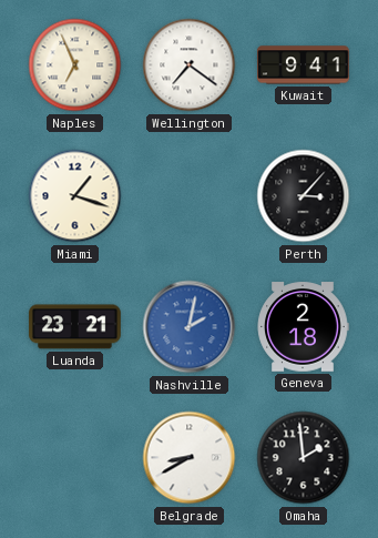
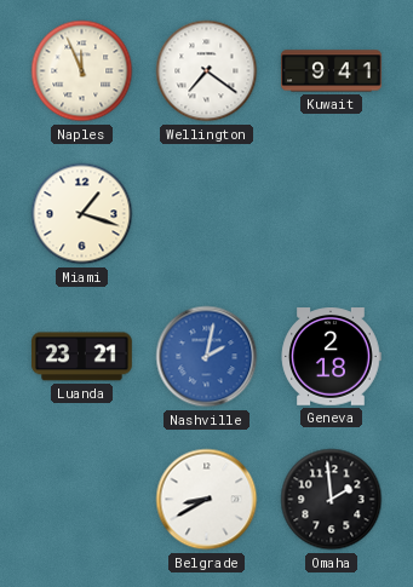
Naples: 6:56 -> 11:56 (82, 71)
Perth: 3:07 -> none (304, 196)
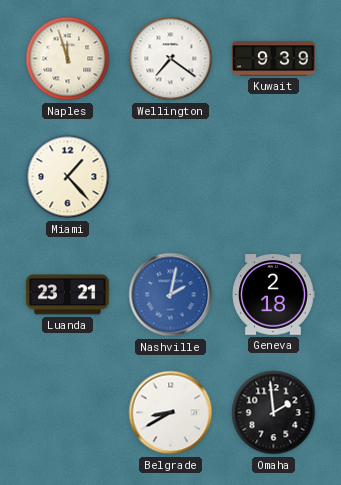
Naples: 11:56 -> 11:57 (68, 59)
Kuwait: 9:41 -> 9:39 (274, 59)
Miami: 1:18 -> 1:23 (68, 177)
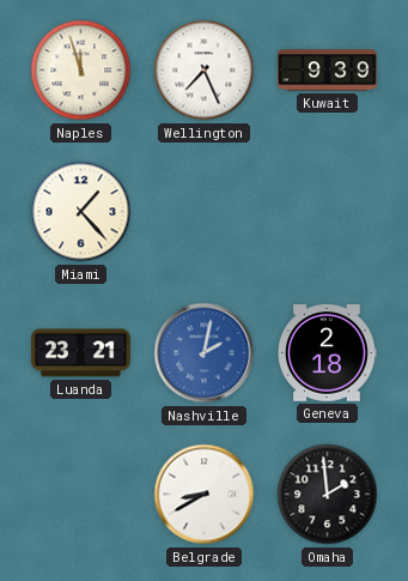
Wellington: 7:21 -> 7:26 (205, 71)
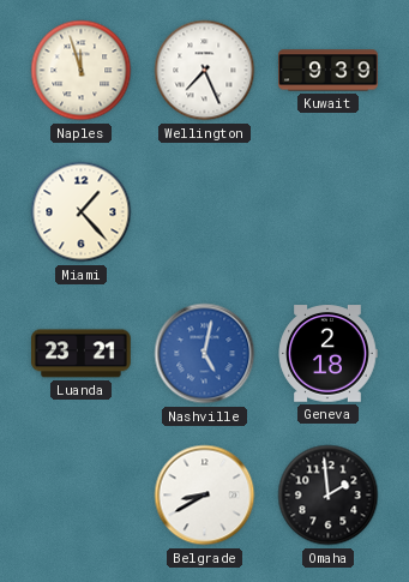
Nashville: 2:02 -> 5:02 (205, 354)
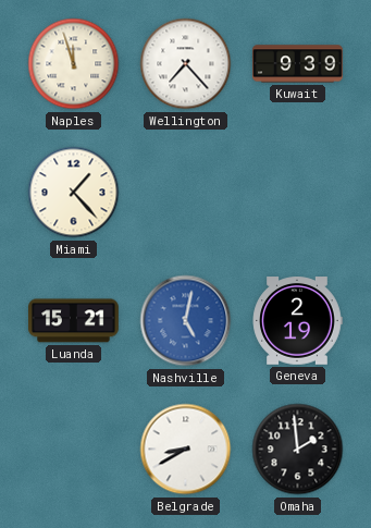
Wellington: 7:26 -> 7:23 (186, 64)
Luanda: 23:21 -> 15:21 (74, 321)
Geneva: 2:18 -> 2:19 (297, 321)
